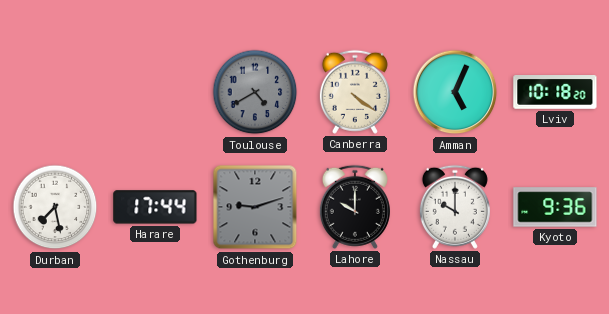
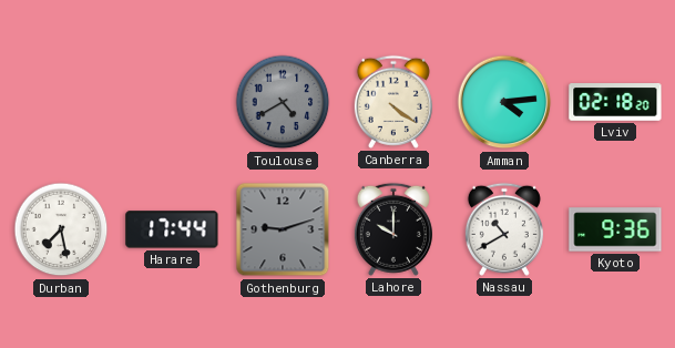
Amman: 5:04 -> 4:14 (504, 102)
Lviv: 10:18 -> 02:18 (615, 103)
Nassau: 10:00 -> 10:40 (504, 229)
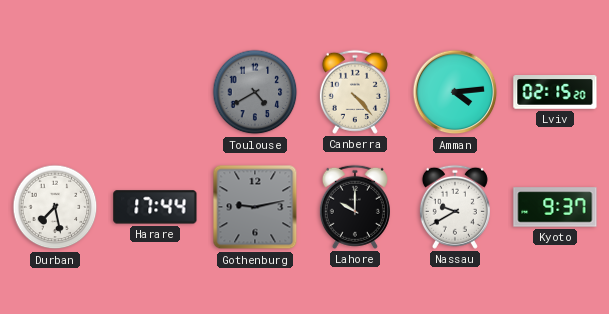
Canberra: 4:21 -> 4:23 (355, 92)
Lviv: 02:18 -> 02:15 (555, 93)
Gothenburg: 9:12 -> 9:13 (255, 207)
Nassau: 10:40 -> 9:40 (455, 207)
Kyoto: 9:36 -> 9:37 (555, 207)
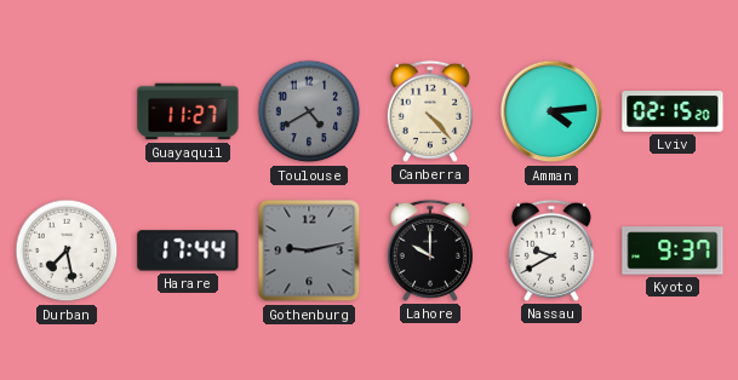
Guayaquil: none -> 11:27 (188, 111)
